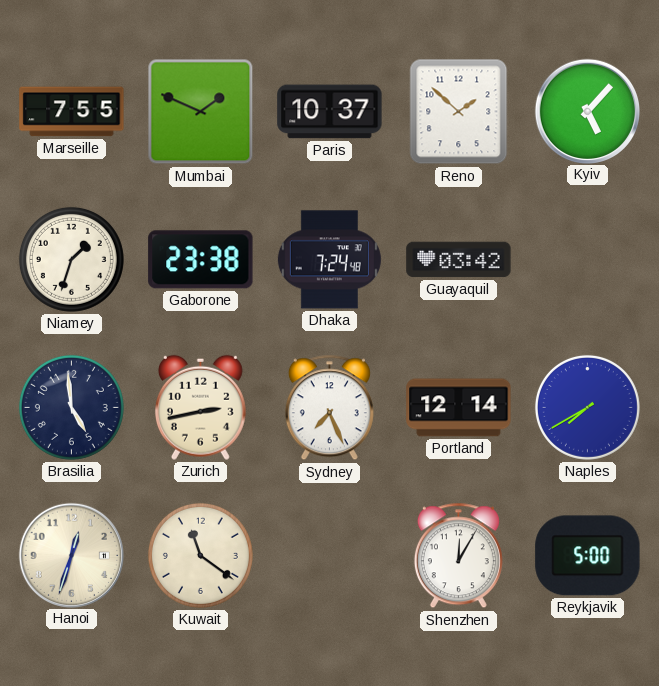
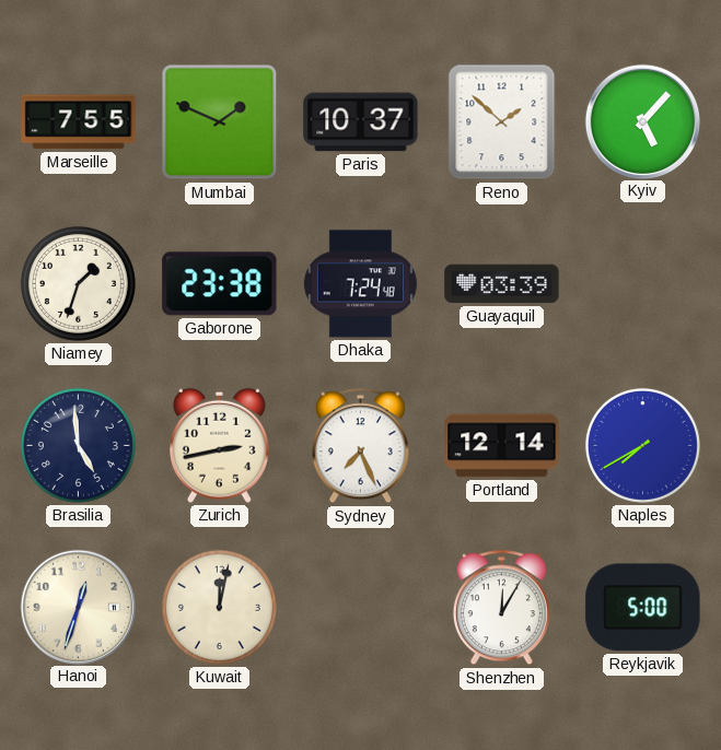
Guayaquil: 03:42 -> 03:39 (502, 284)
Kuwait: 11:21 -> 12:02 (219, 607)
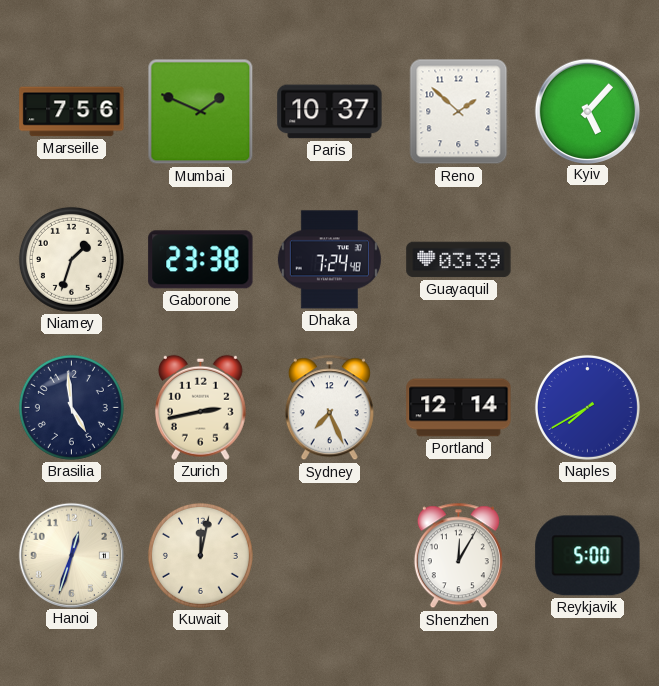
Marseille: 7:55 -> 7:56 (72, 112)
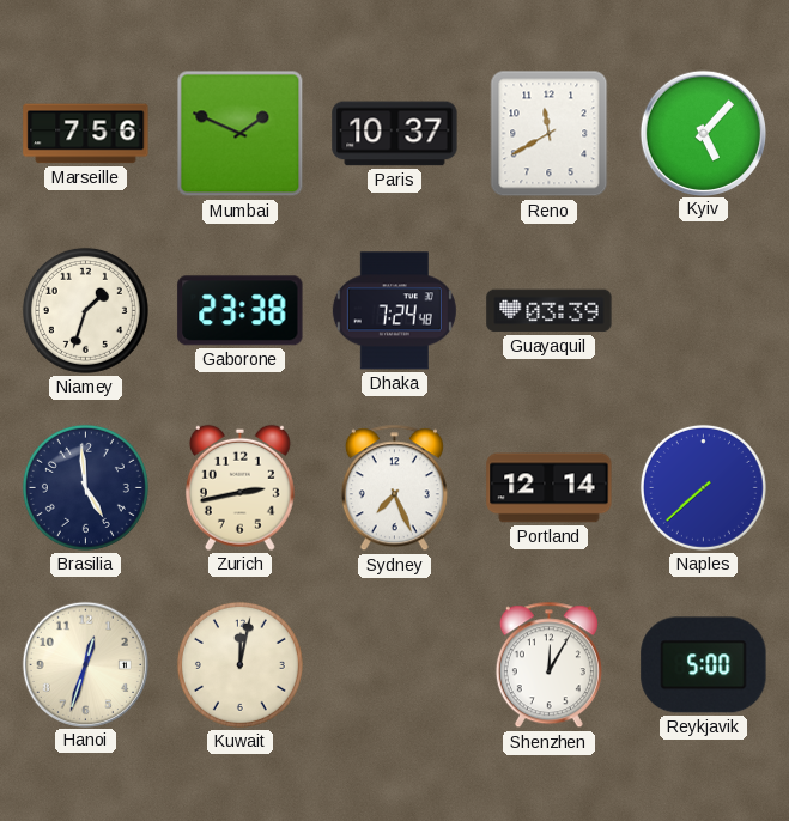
Reno: 1:52 -> 11:40 (550, 134)
Naples: 7:40 -> 7:38 (703, 487)
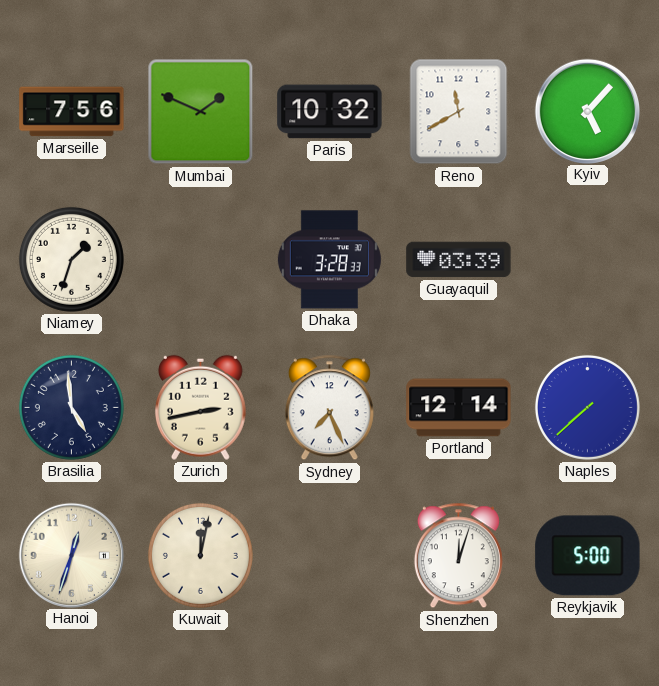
Paris: 10:37 -> 10:32 (330, 112)
Gaborone: 23:38 -> none (241, 311)
Dhaka: 7:24 -> 3:28 (329, 260)
Shenzhen: 12:05 -> 12:03 (458, 556)
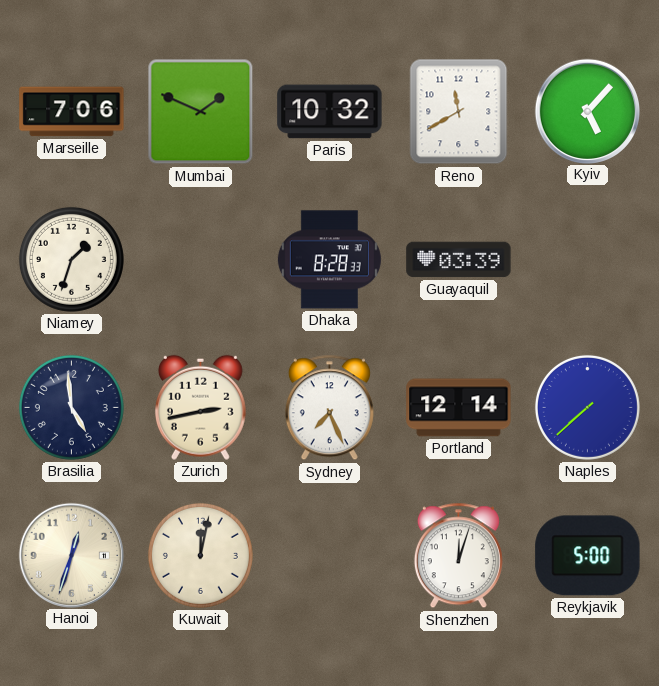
Marseille: 7:56 -> 7:06 (72, 112)
Dhaka: 3:28 -> 8:28 (329, 260)
